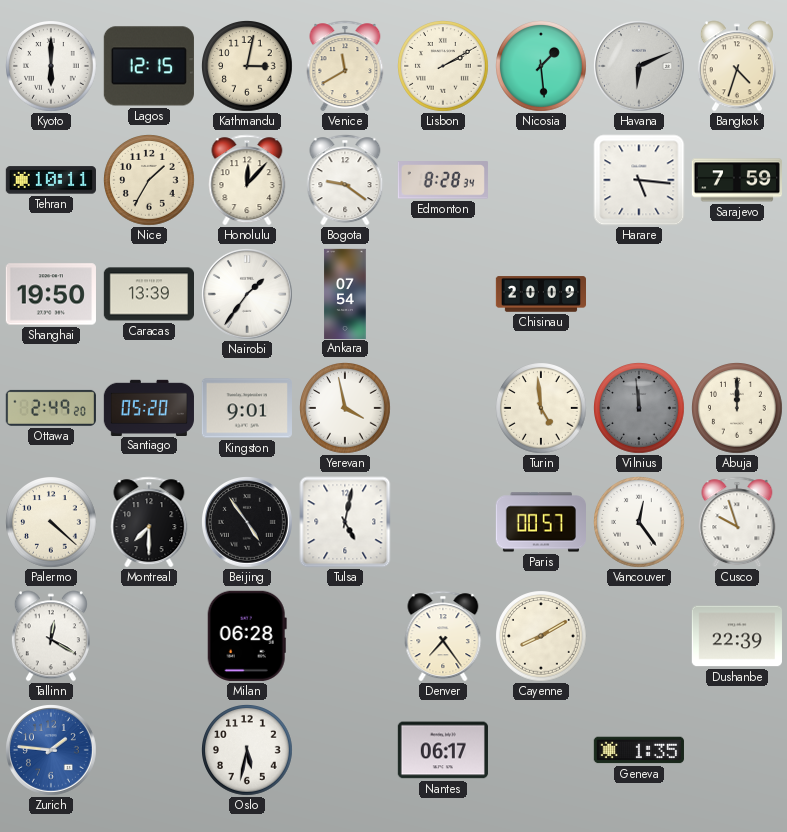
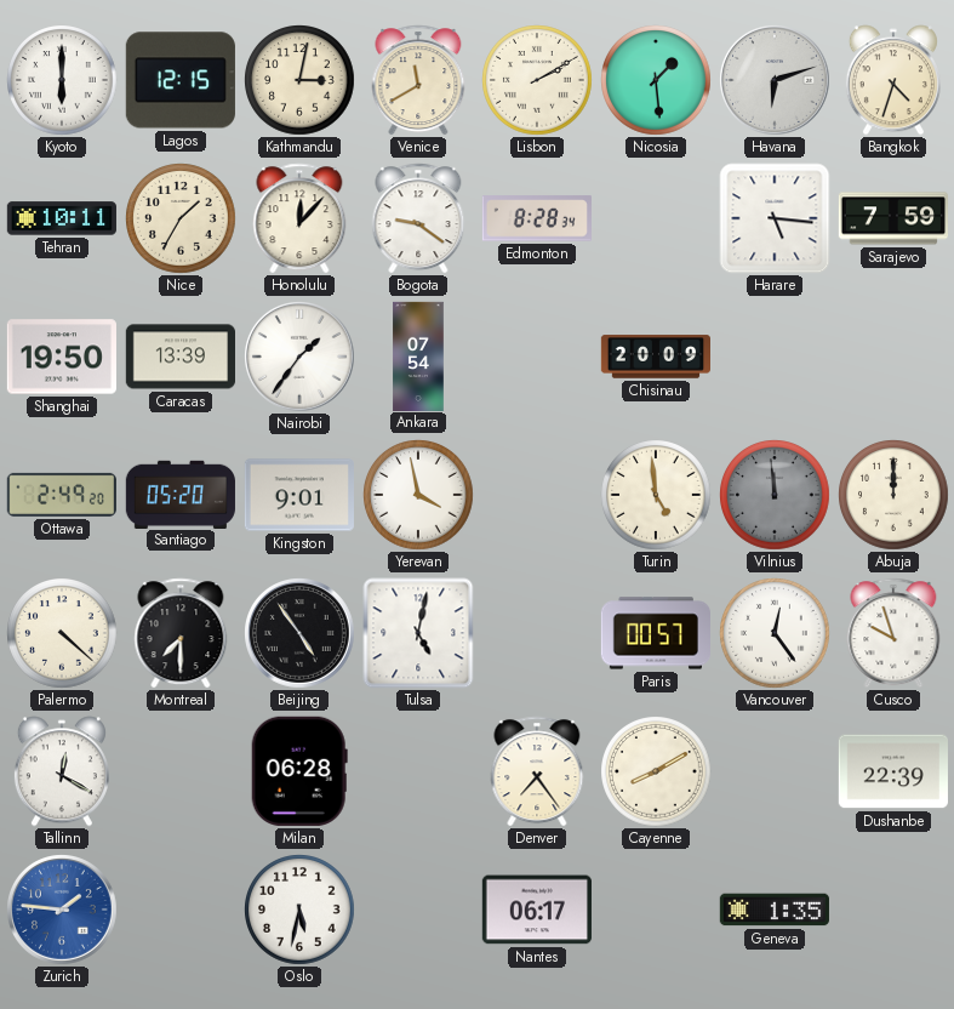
Havana: 6:11 -> 6:12 (776, 81)
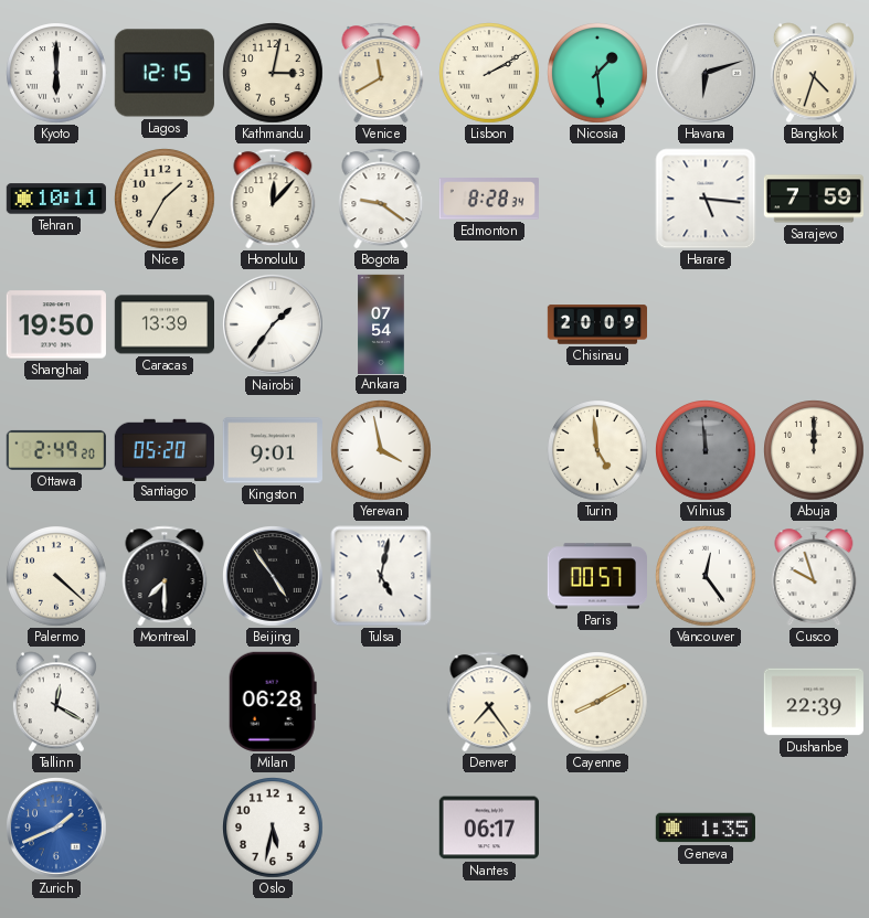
Zurich: 1:46 -> 1:41 (57, 829)
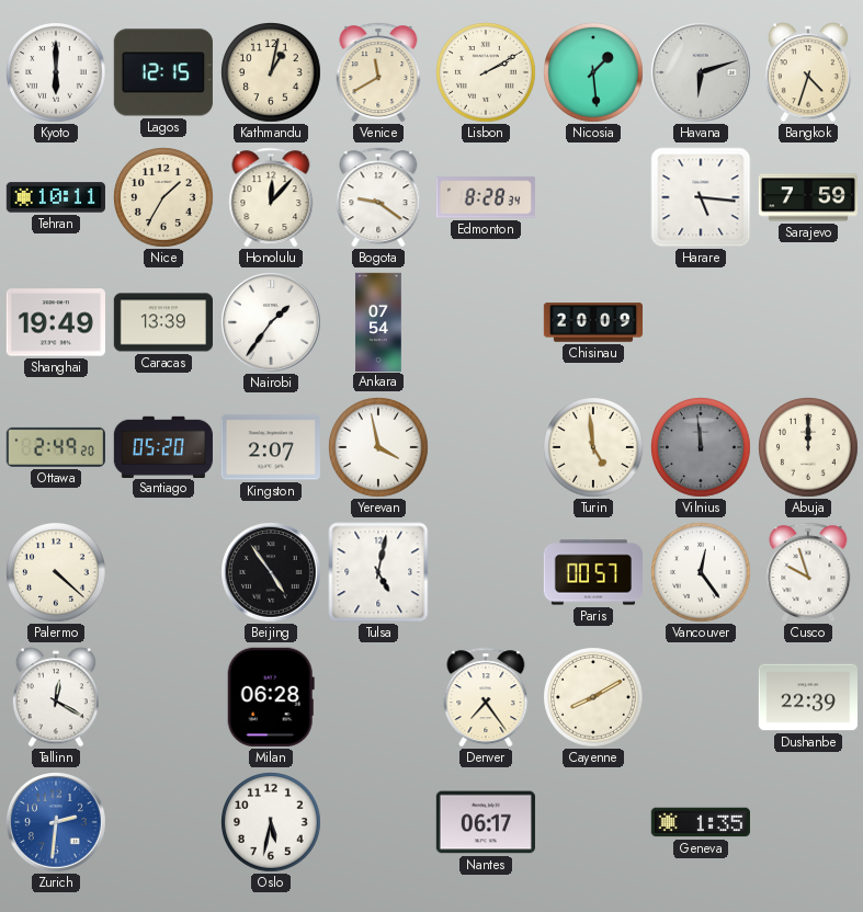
Kathmandu: 3:02 -> 1:02 (272, 73)
Shanghai: 19:50 -> 19:49 (56, 322)
Kingston: 9:01 -> 2:07 (271, 447)
Montreal: 7:30 -> none (165, 576)
Zurich: 1:41 -> 2:31 (57, 823)
